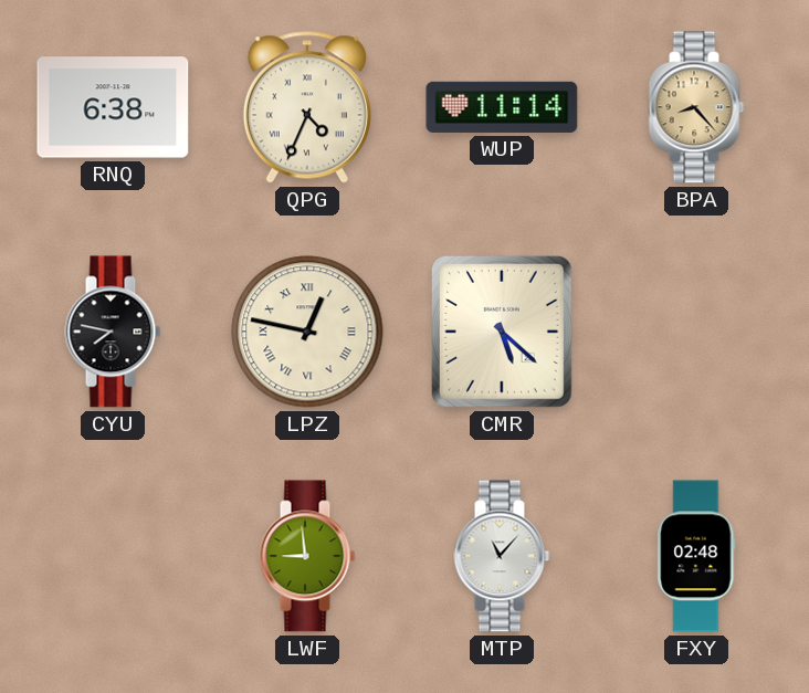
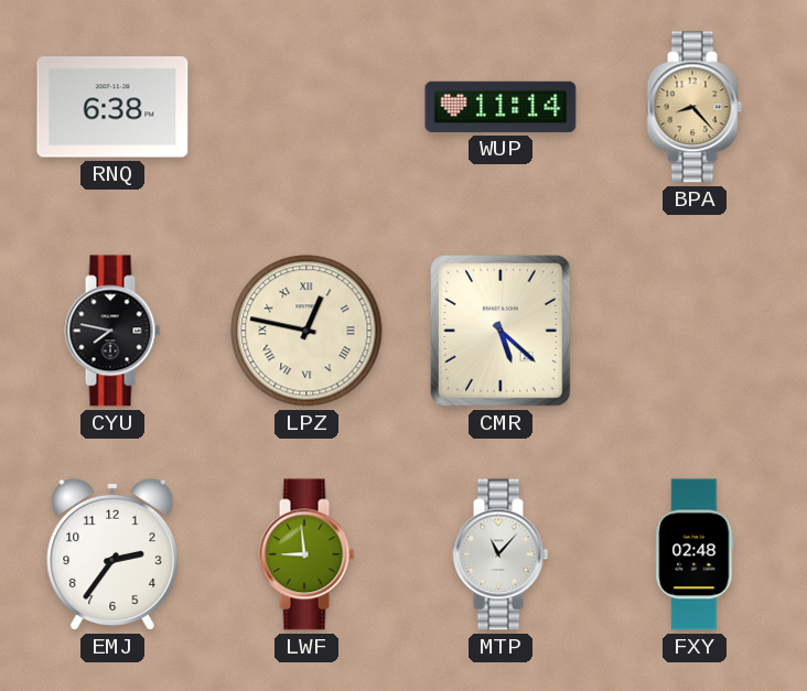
QPG: 4:34 -> none (307, 107)
EMJ: none -> 2:36 (112, 554)
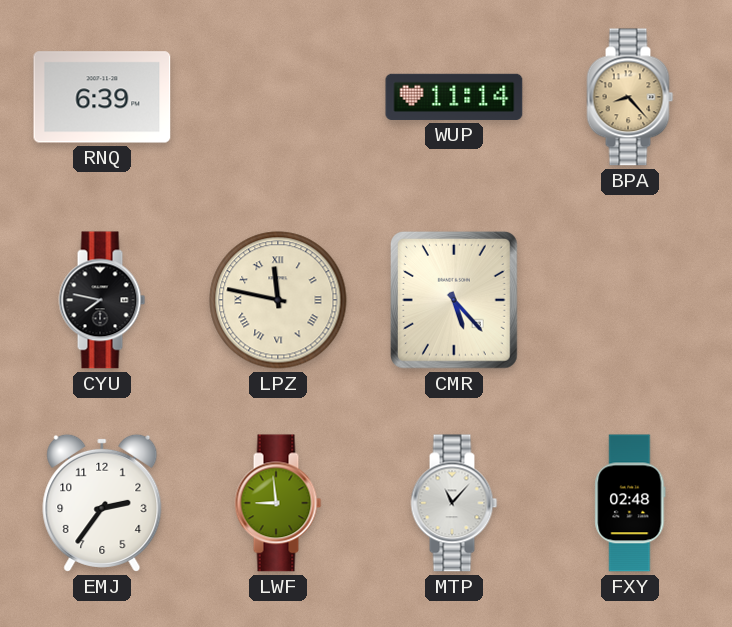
RNQ: 6:38 -> 6:39 (102, 97)
LPZ: 12:47 -> 11:47 (278, 300)
CMR: 5:22 -> 5:23 (454, 300)
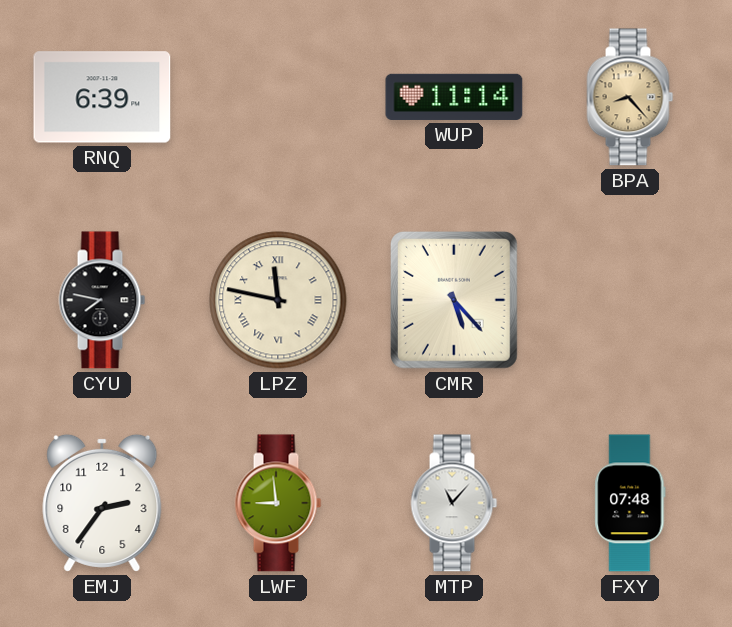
FXY: 02:48 -> 07:48 (630, 503)
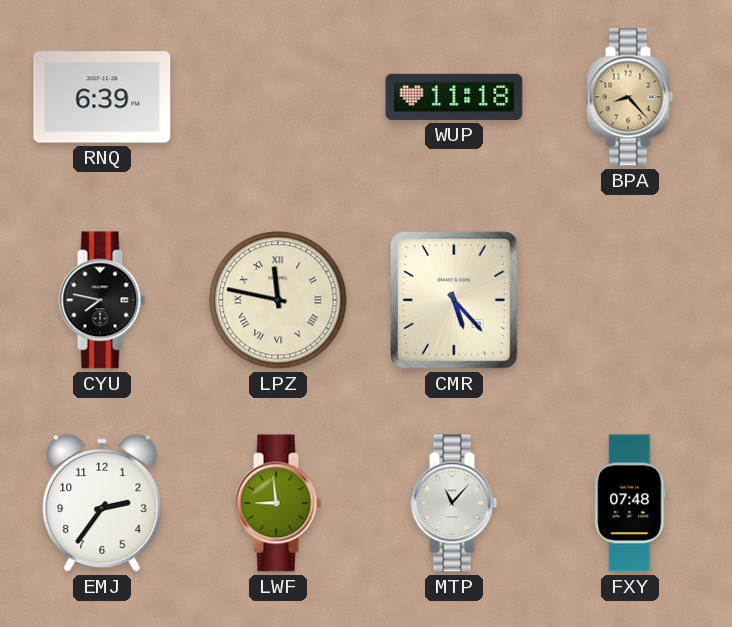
WUP: 11:14 -> 11:18 (454, 97)
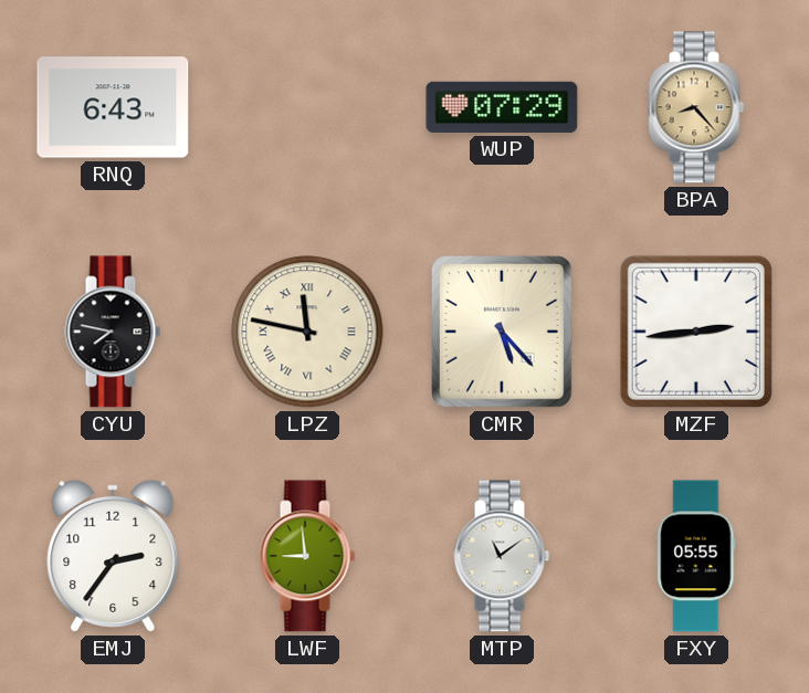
RNQ: 6:39 -> 6:43 (113, 107)
WUP: 11:18 -> 07:29 (502, 107)
MZF: none -> 2:44 (696, 332)
MTP: 11:07 -> 11:09 (502, 556)
FXY: 07:48 -> 05:55 (696, 556)
